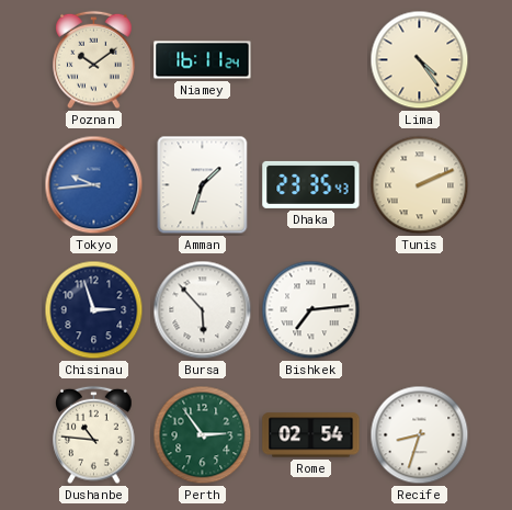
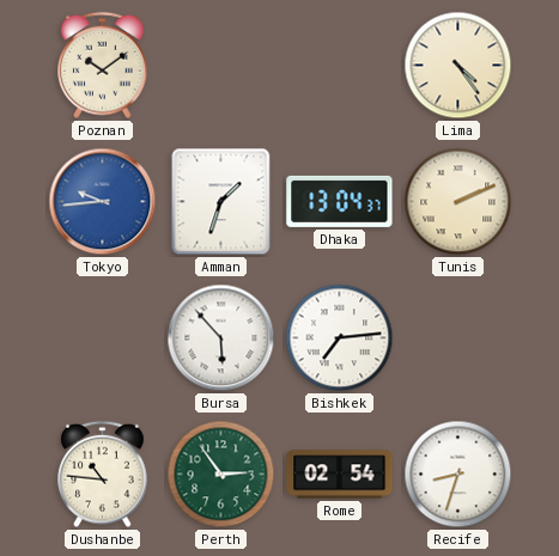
Niamey: 16:11 -> none (203, 60)
Dhaka: 23:35 -> 13:04 (340, 201)
Chisinau: 2:57 -> none (94, 310)
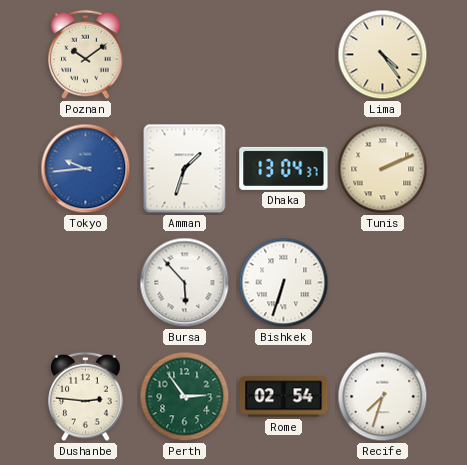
Bishkek: 7:14 -> 6:33 (284, 283)
Dushanbe: 10:46 -> 2:46 (86, 397)
Recife: 8:33 -> 7:33 (383, 397)
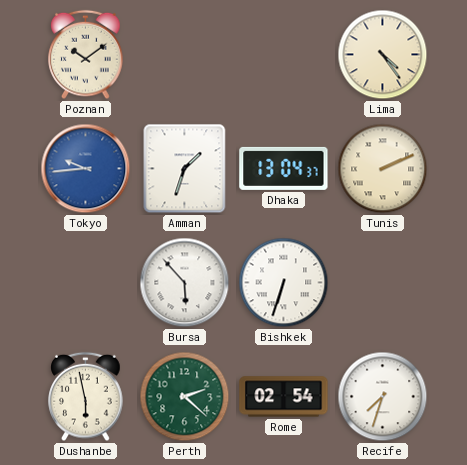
Dushanbe: 2:46 -> 5:58 (86, 397)
Perth: 2:54 -> 2:22 (185, 397)
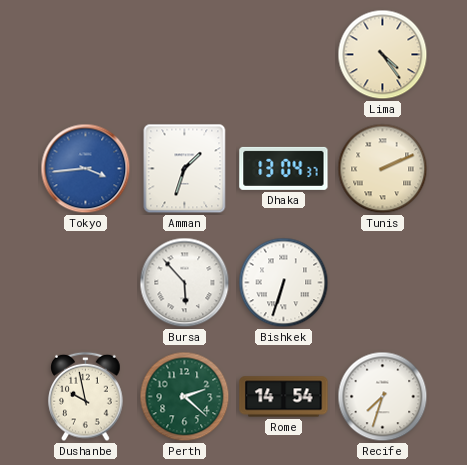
Poznan: 10:09 -> none (86, 55)
Tokyo: 9:44 -> 3:44 (86, 169)
Dushanbe: 5:58 -> 9:58 (86, 397)
Rome: 02:54 -> 14:54 (284, 397)
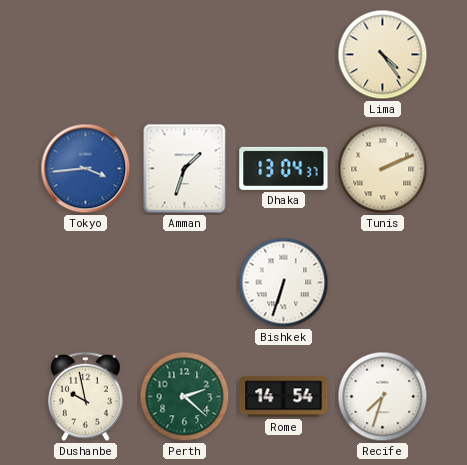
Bursa: 5:53 -> none (185, 283)
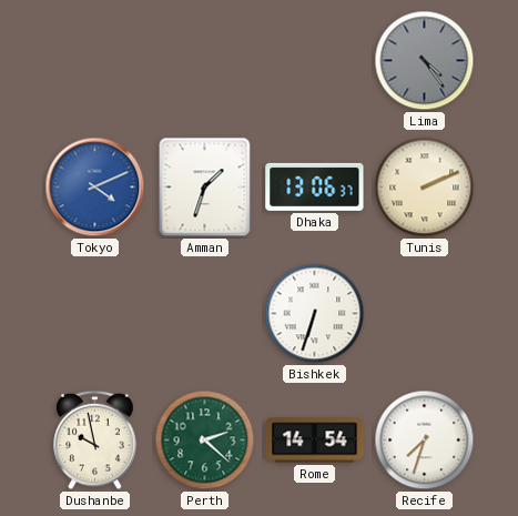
Lima dial: cream -> grey (425, 61)
Tokyo: 3:44 -> 4:11 (95, 188)
Dhaka: 13:04 -> 13:06 (315, 186)
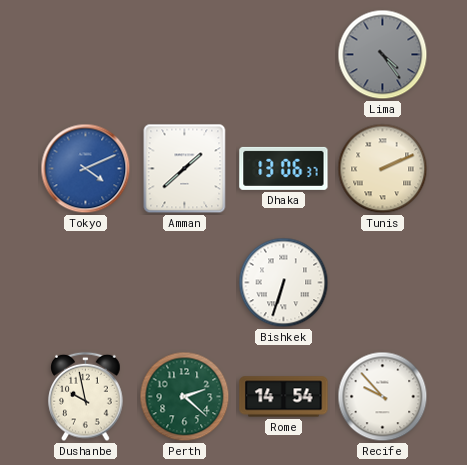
Amman: 1:33 -> 1:38 (185, 169)
Recife: 7:33 -> 9:53 (383, 397)
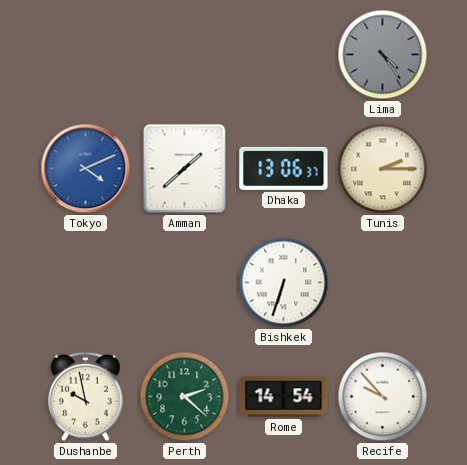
Tunis: 2:11 -> 2:15 (383, 169)
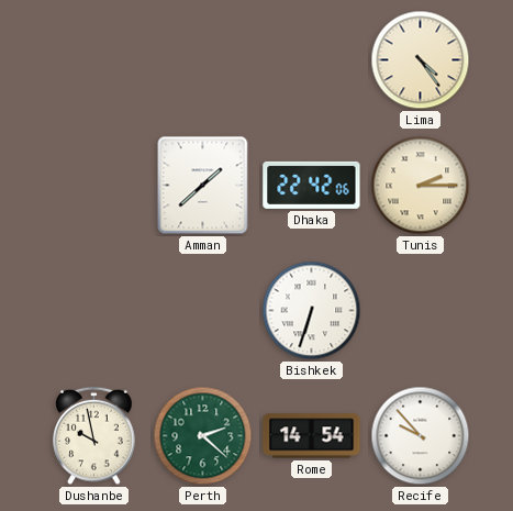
Lima dial: grey -> cream (421, 60)
Tokyo: 4:11 -> none (86, 169)
Dhaka: 13:06 -> 22:42 (312, 185)
